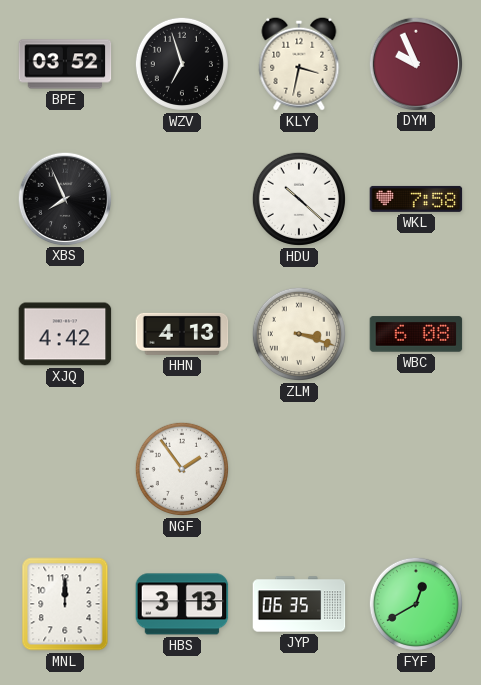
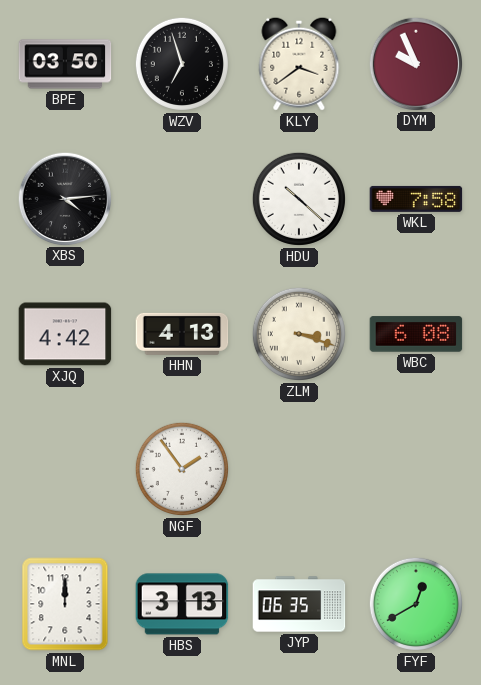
BPE: 03:52 -> 03:50 (65, 64)
KLY: 3:32 -> 3:39 (299, 64)
XBS: 7:56 -> 4:14 (64, 198)
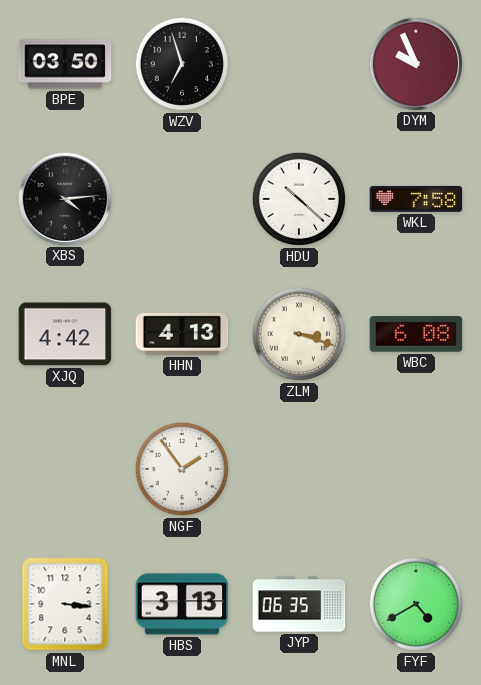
KLY: 3:39 -> none (299, 64)
MNL: 12:00 -> 3:16 (65, 604)
FYF: 12:40 -> 4:40 (416, 604)
